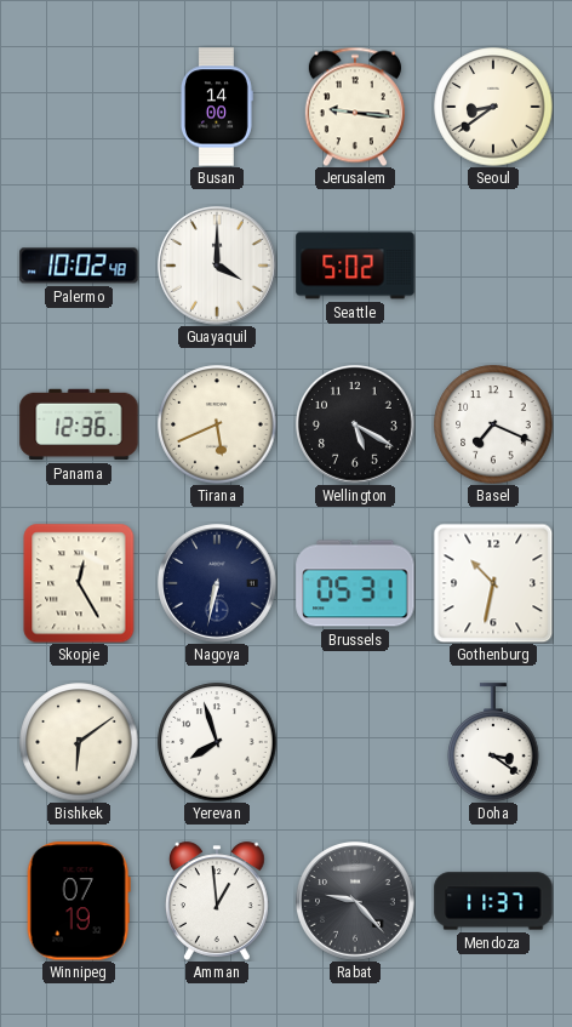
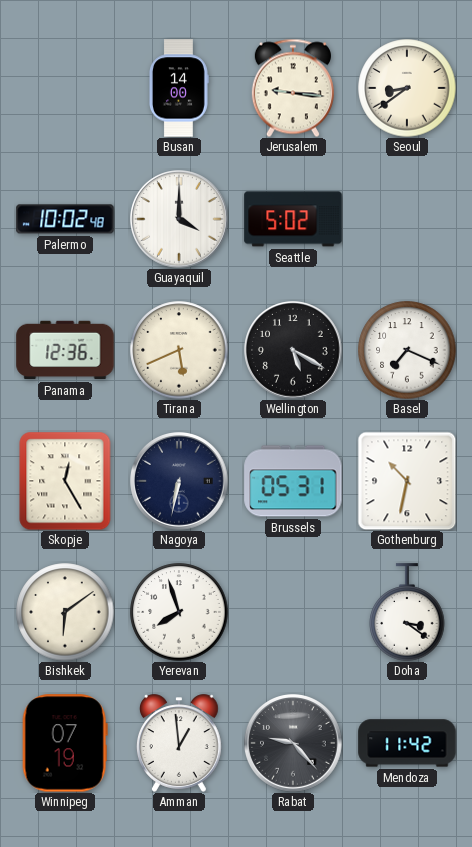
Mendoza: 11:37 -> 11:42 (407, 743)
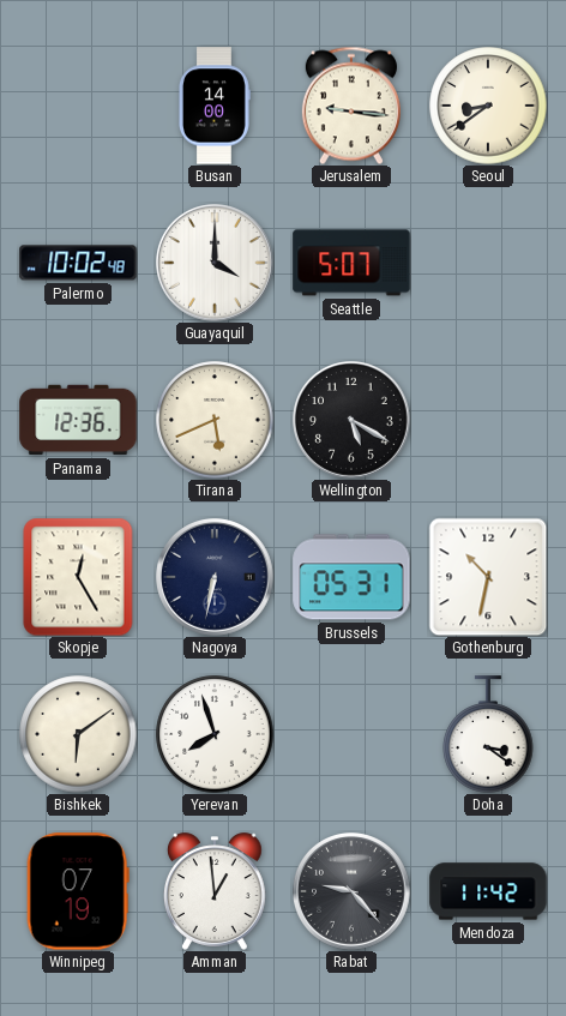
Seattle: 5:02 -> 5:07 (351, 263)
Basel: 7:19 -> none (407, 350)
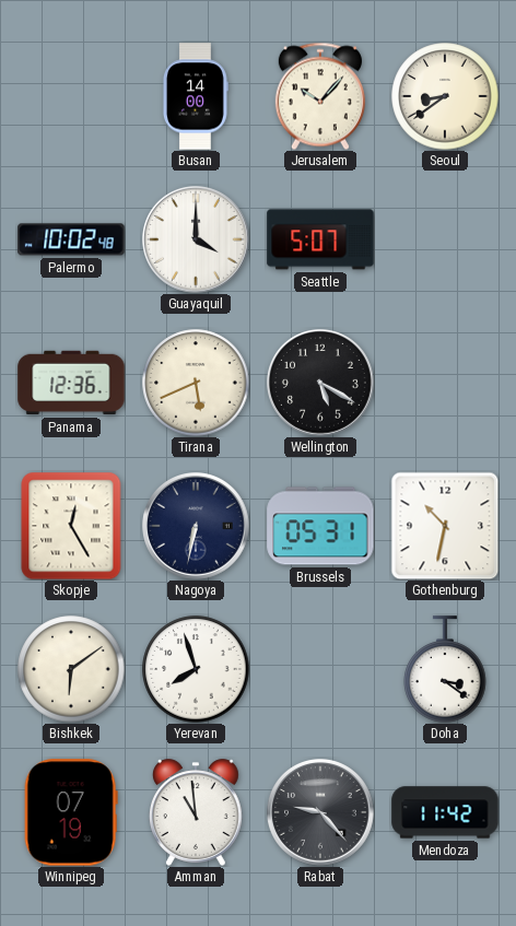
Jerusalem: 9:16 -> 10:07 (320, 96)
Amman: 12:59 -> 10:59 (197, 812)
